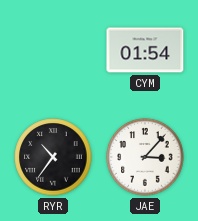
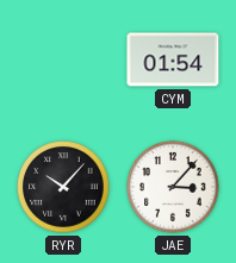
RYR: 10:36 -> 10:07 (63, 187)
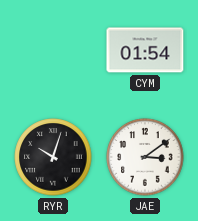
RYR: 10:07 -> 10:03 (53, 157)
JAE: 3:07 -> 3:09 (145, 157)
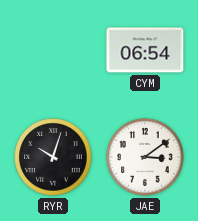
CYM: 01:54 -> 06:54 (145, 50)
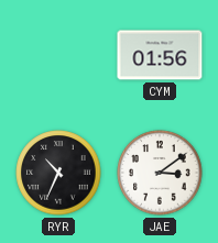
CYM: 06:54 -> 01:56 (160, 55)
RYR: 10:03 -> 10:34 (58, 173)
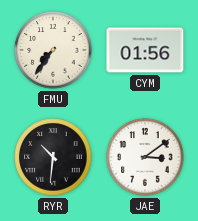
FMU: none -> 7:36 (53, 50)
RYR: 10:34 -> 10:31 (53, 157)
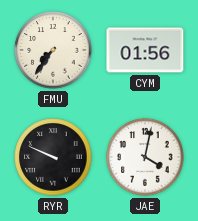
RYR: 10:31 -> 9:49 (53, 157)
JAE: 3:09 -> 4:02 (145, 157)
